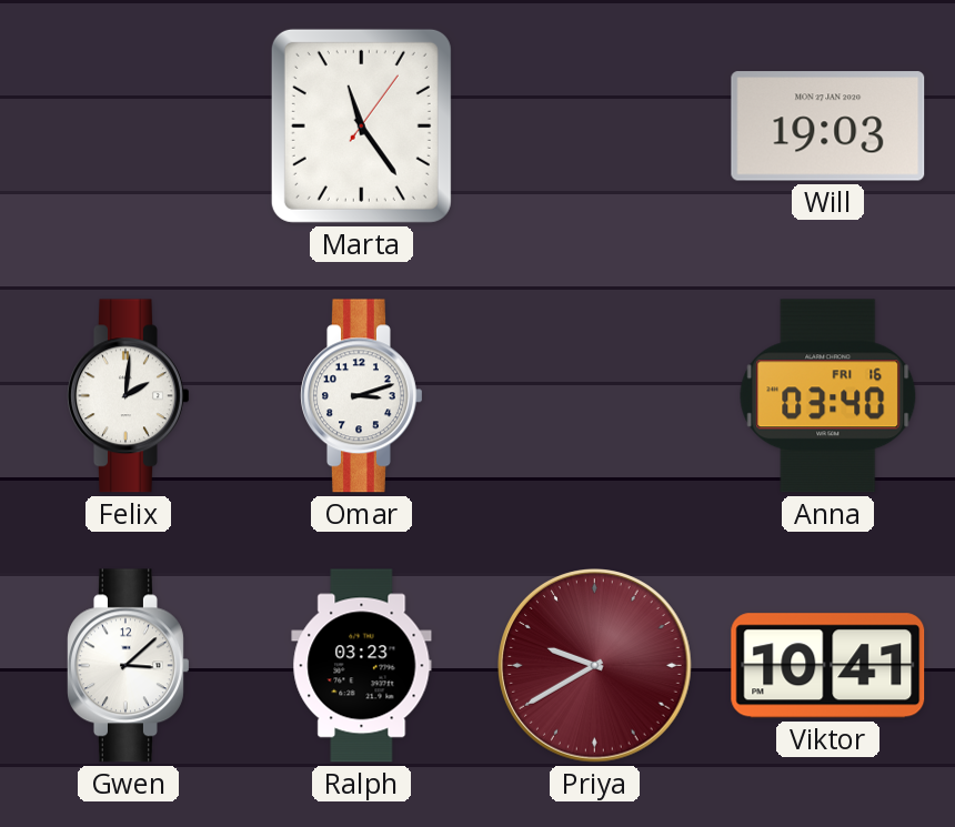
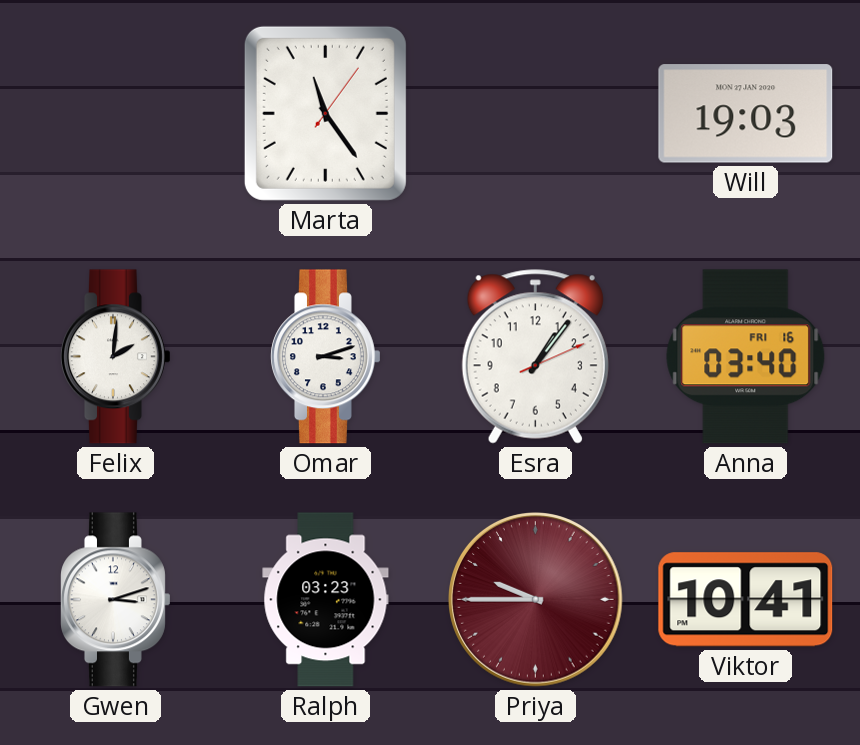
Esra: none -> 1:06 (535, 357)
Gwen: 3:08 -> 3:12 (116, 600)
Priya: 9:40 -> 9:45 (536, 600)
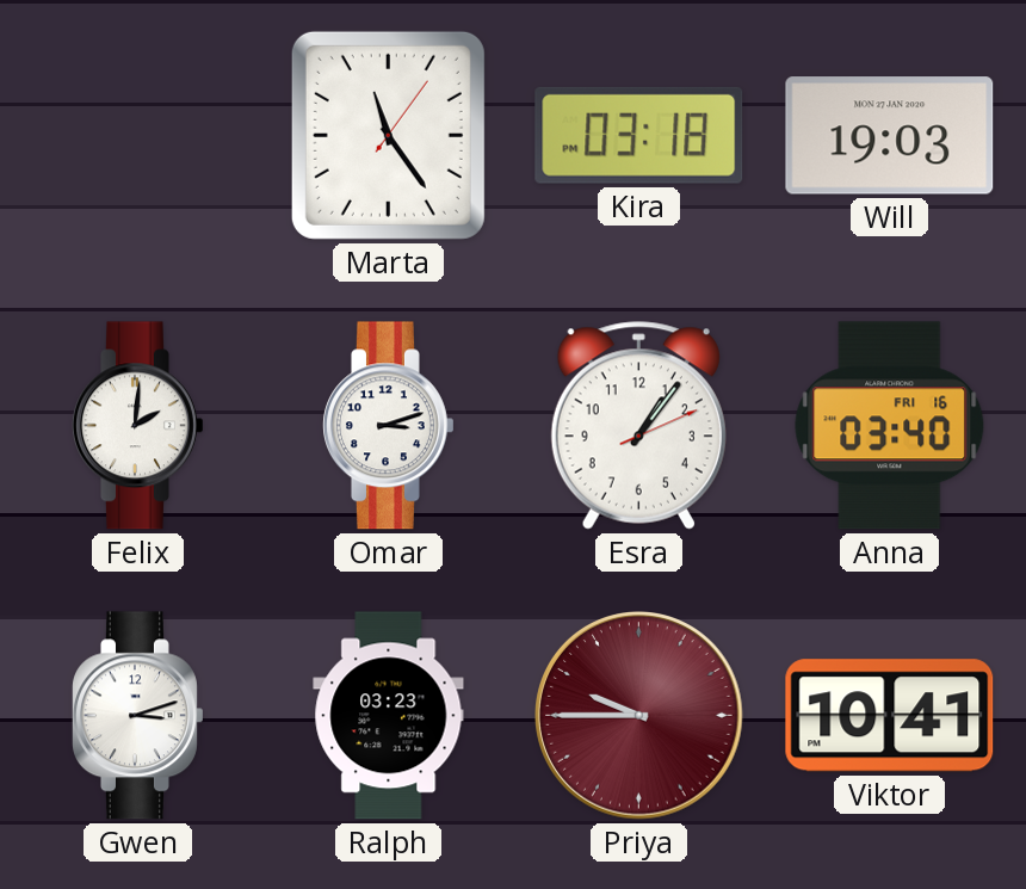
Kira: none -> 03:18 (639, 135)
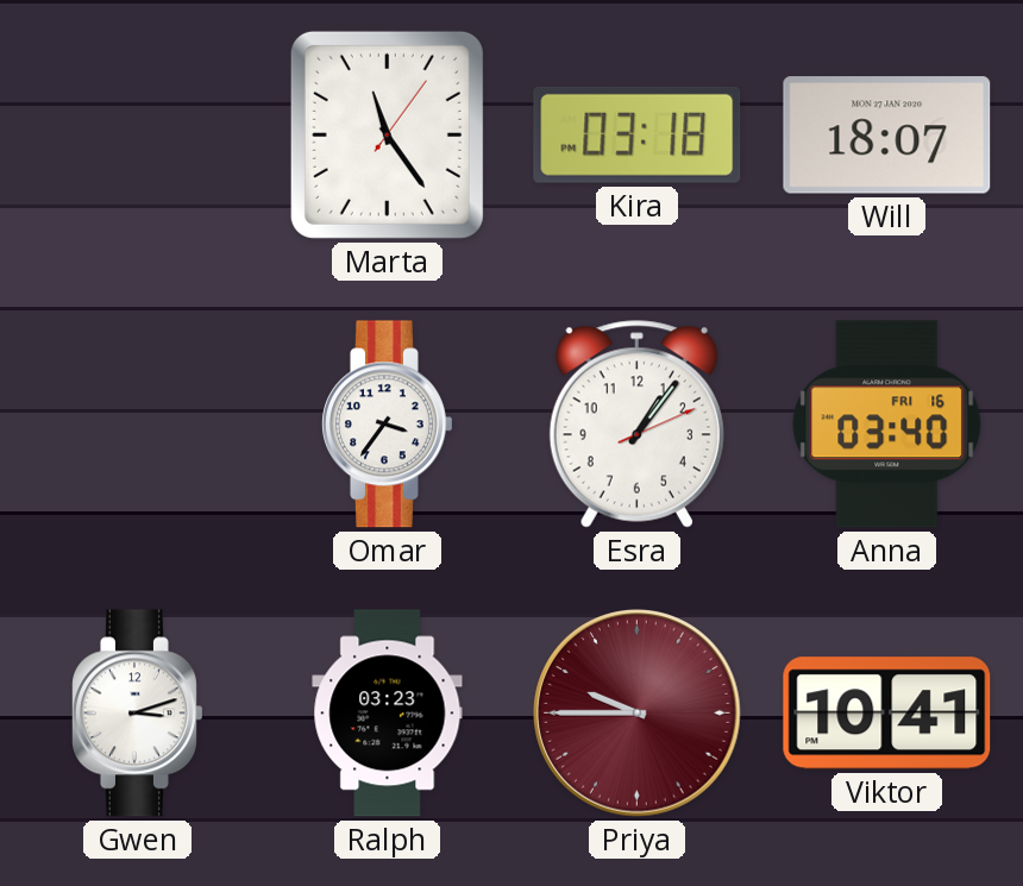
Will: 19:03 -> 18:07 (887, 136)
Felix: 2:01 -> none (138, 426)
Omar: 3:12 -> 3:36 (388, 425)
